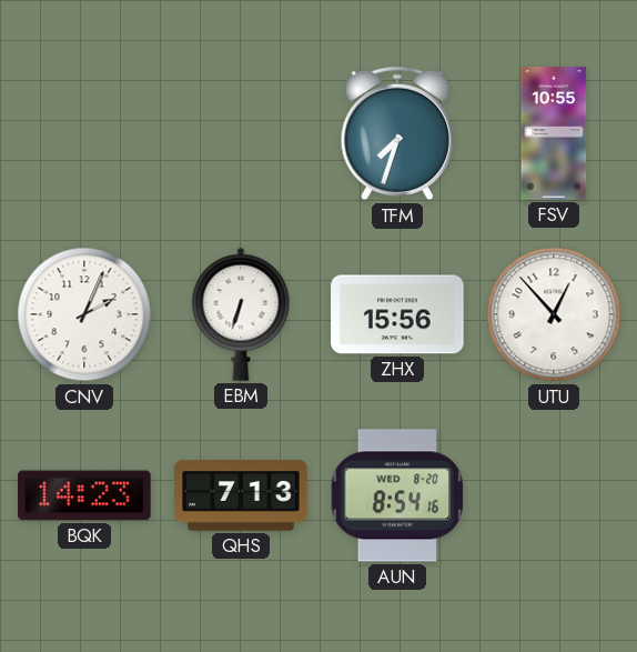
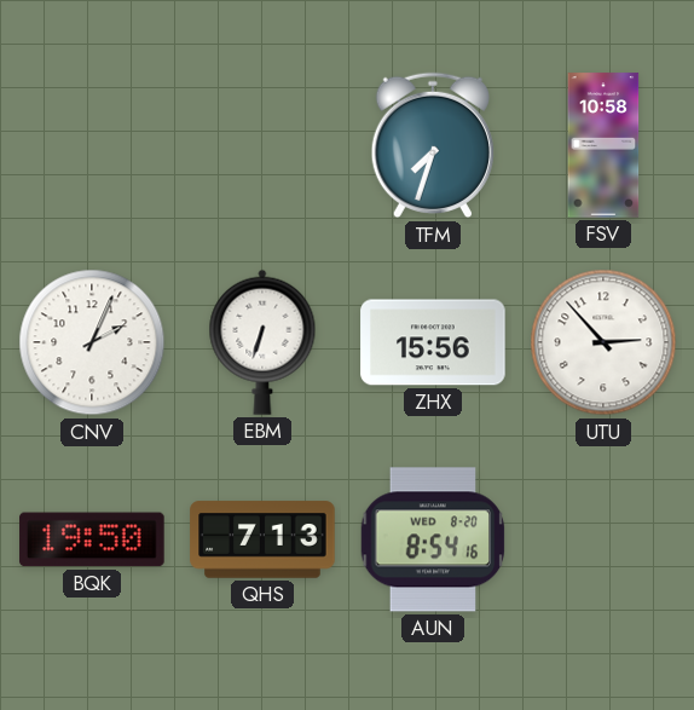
FSV: 10:55 -> 10:58 (603, 145)
UTU: 12:53 -> 2:53 (603, 342)
BQK: 14:23 -> 19:50 (92, 539)
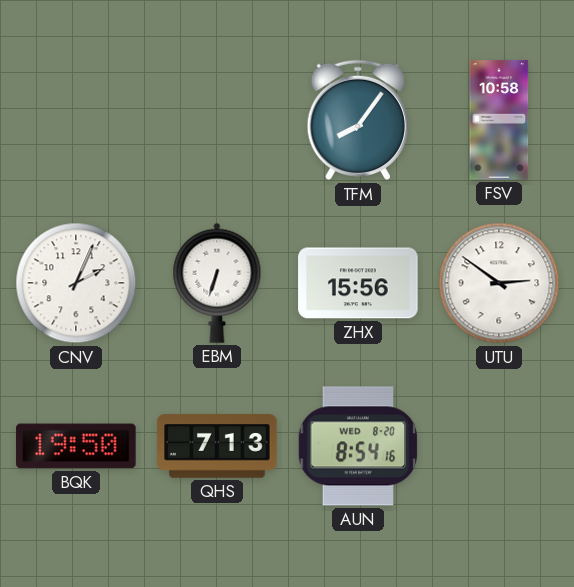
TFM: 7:33 -> 8:06 (358, 120)
UTU: 2:53 -> 2:51 (499, 283)
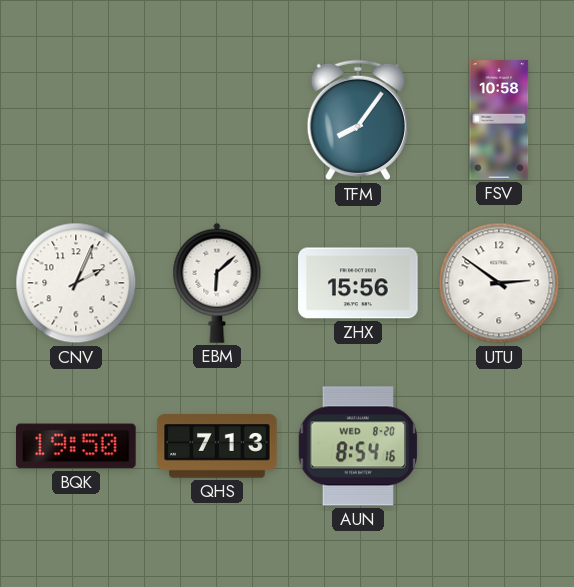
EBM: 6:33 -> 6:08 (217, 283)
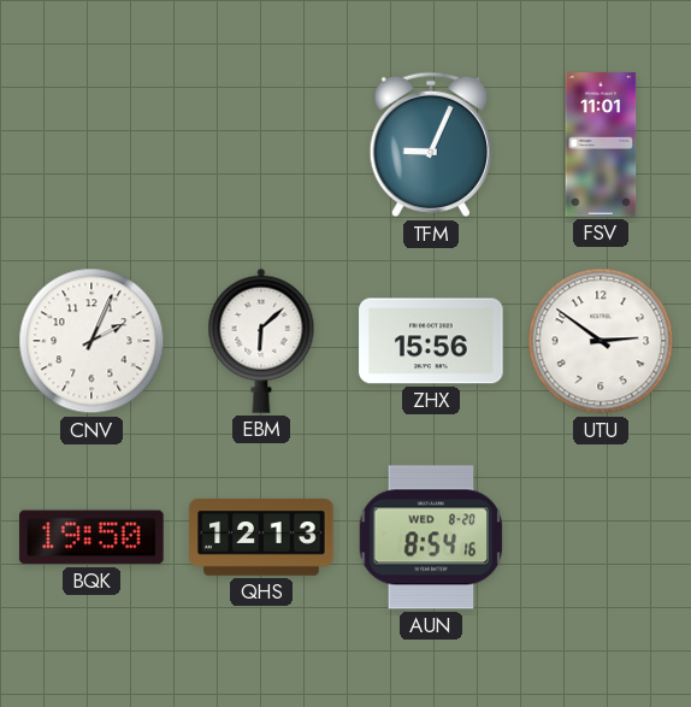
TFM: 8:06 -> 9:04 (431, 145)
FSV: 10:58 -> 11:01 (601, 145)
QHS: 7:13 -> 12:13 (261, 537)
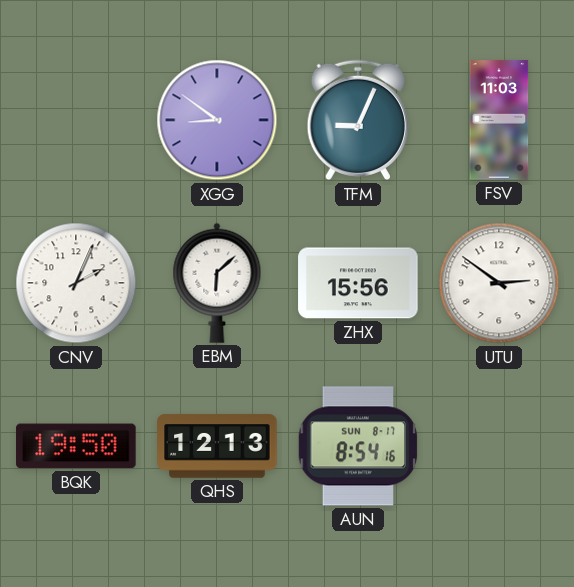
XGG: none -> 8:51 (217, 120)
FSV: 11:01 -> 11:03 (499, 120)
AUN date: WED 8-20 -> SUN 8-17 (358, 446)
